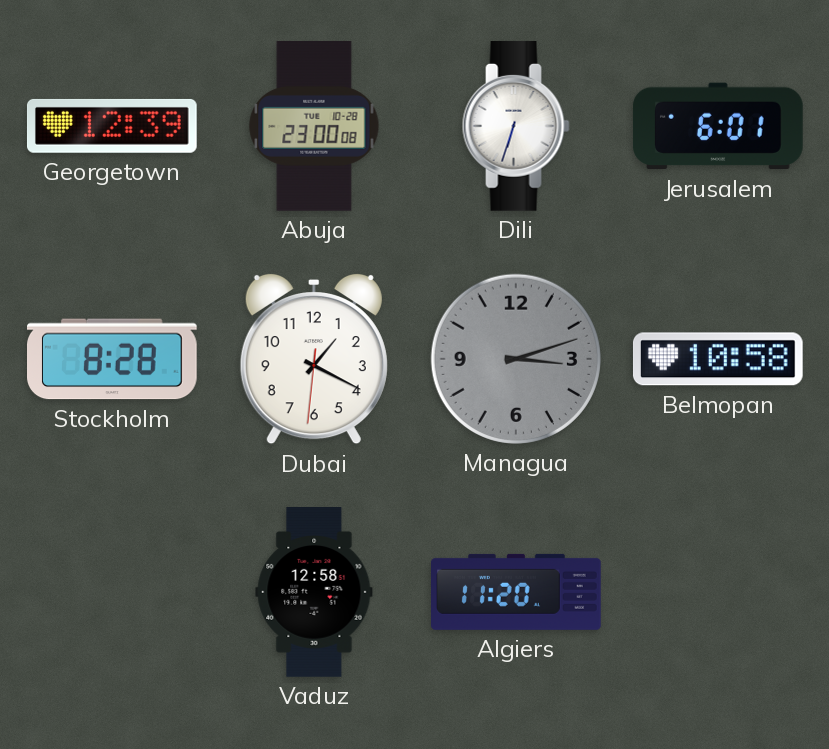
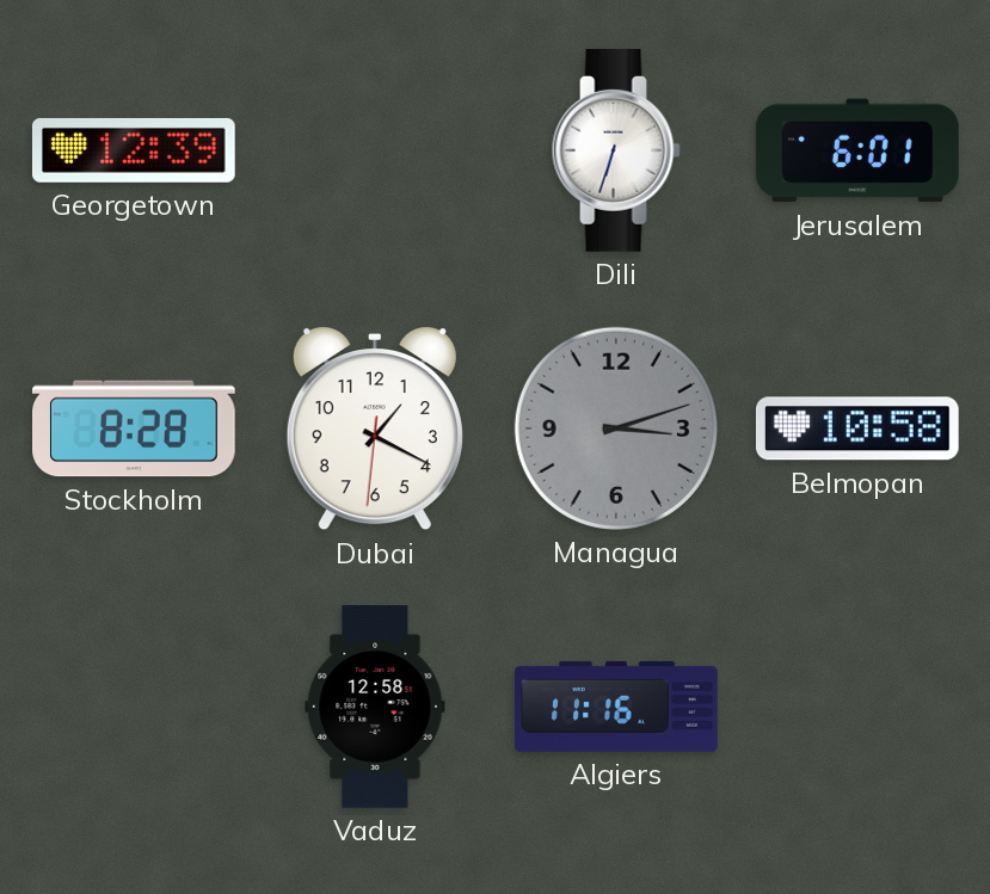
Abuja: 23:00 -> none (314, 127)
Algiers: 11:20 -> 11:16 (617, 707)
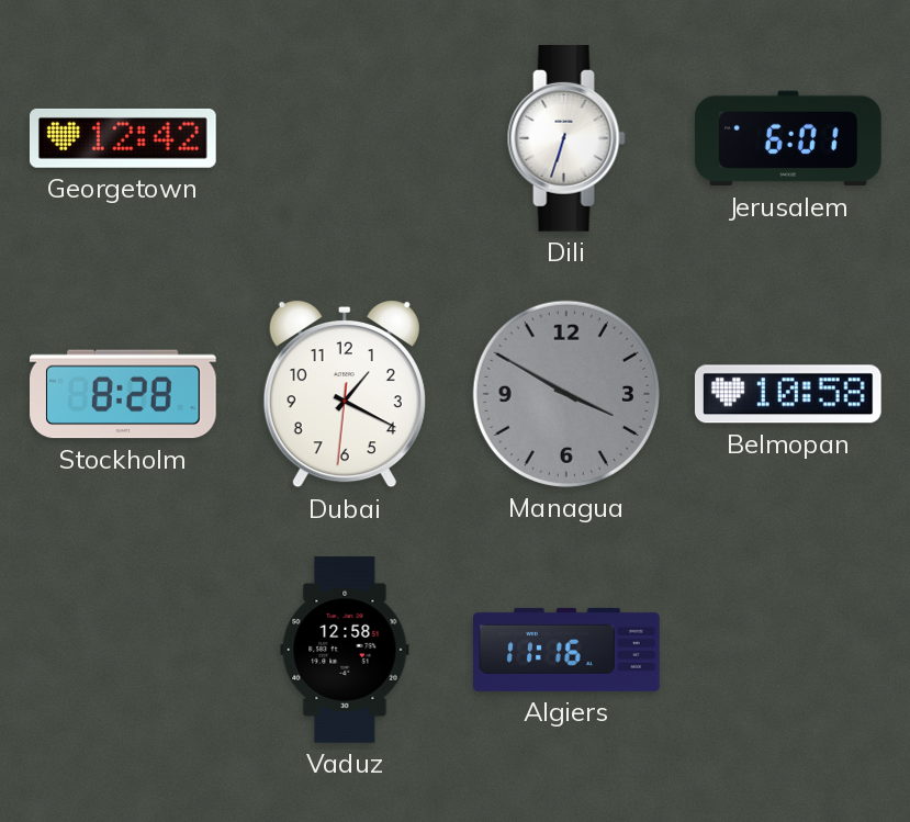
Georgetown: 12:39 -> 12:42 (123, 138)
Managua: 3:12 -> 3:50 (566, 394)
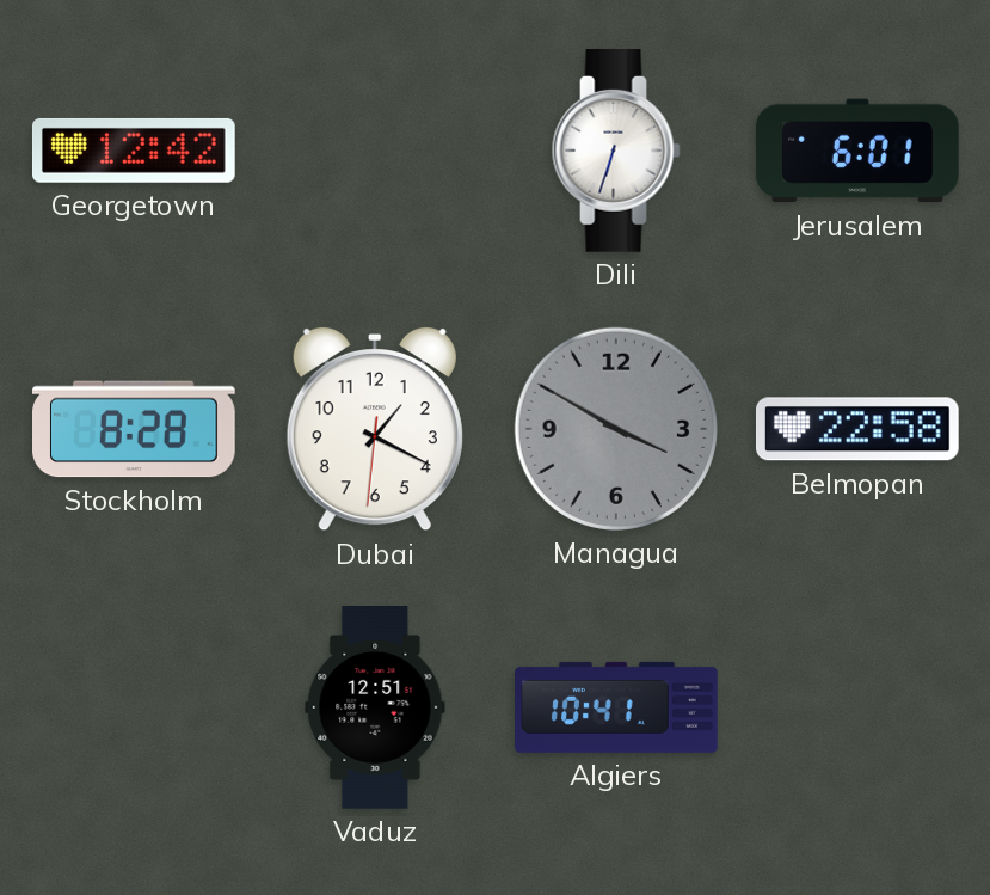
Belmopan: 10:58 -> 22:58 (857, 429)
Vaduz: 12:58 -> 12:51 (375, 709)
Algiers: 11:16 -> 10:41 (617, 707)
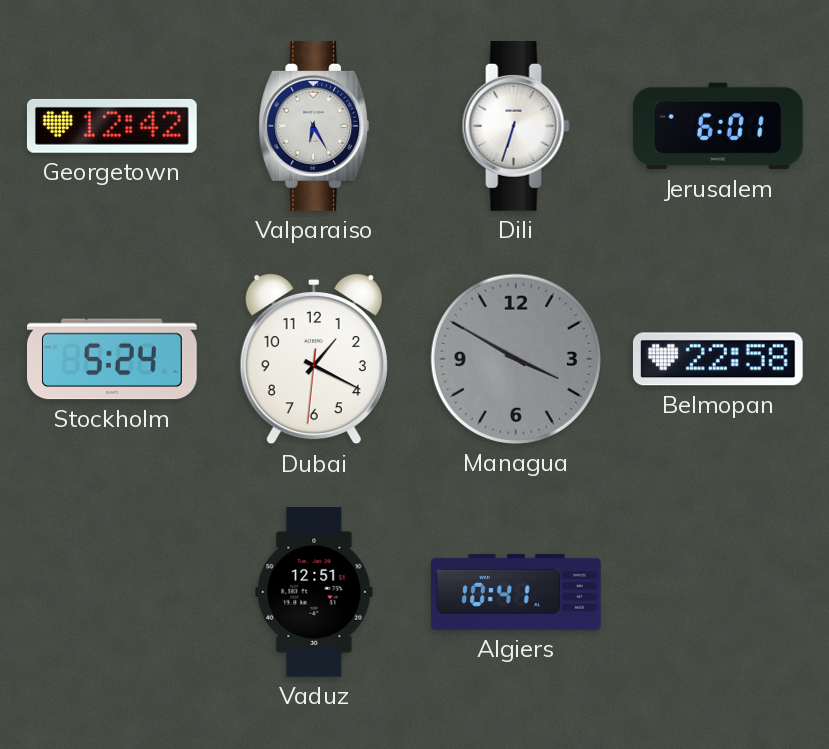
Valparaiso: none -> 6:25 (314, 126)
Stockholm: 8:28 -> 5:24 (113, 359)
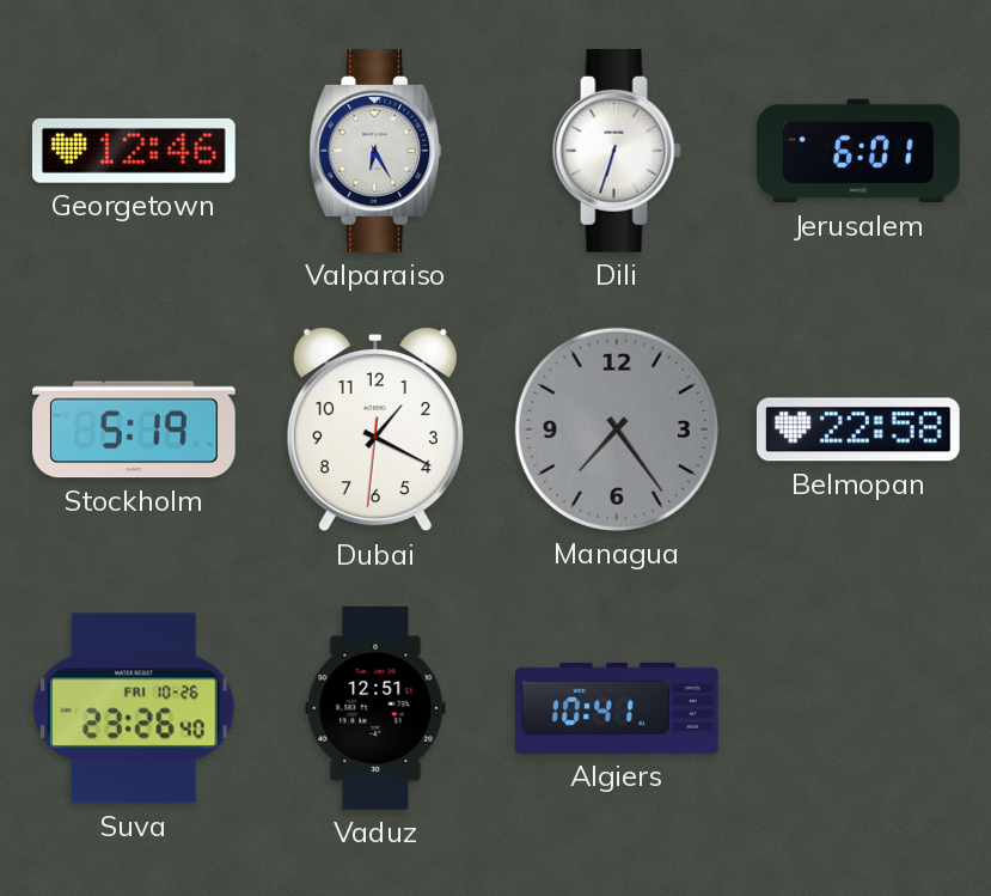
Georgetown: 12:42 -> 12:46 (134, 151)
Stockholm: 5:24 -> 5:19 (135, 429)
Managua: 3:50 -> 7:24 (617, 429)
Suva: none -> 23:26 (135, 708)
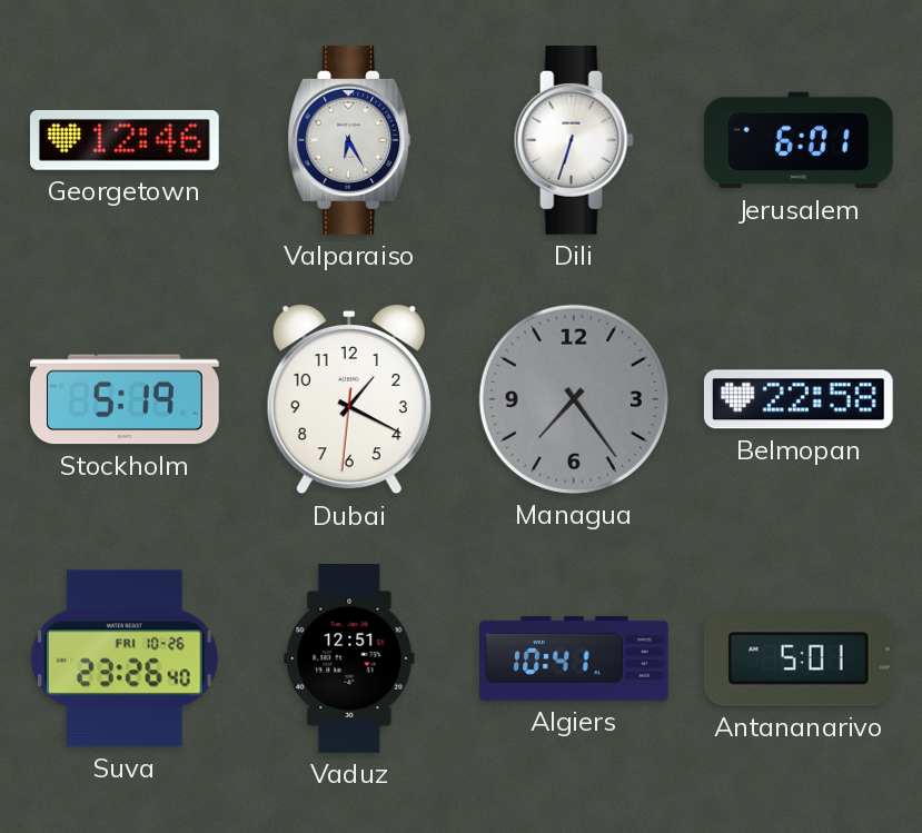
Antananarivo: none -> 5:01 (799, 658)
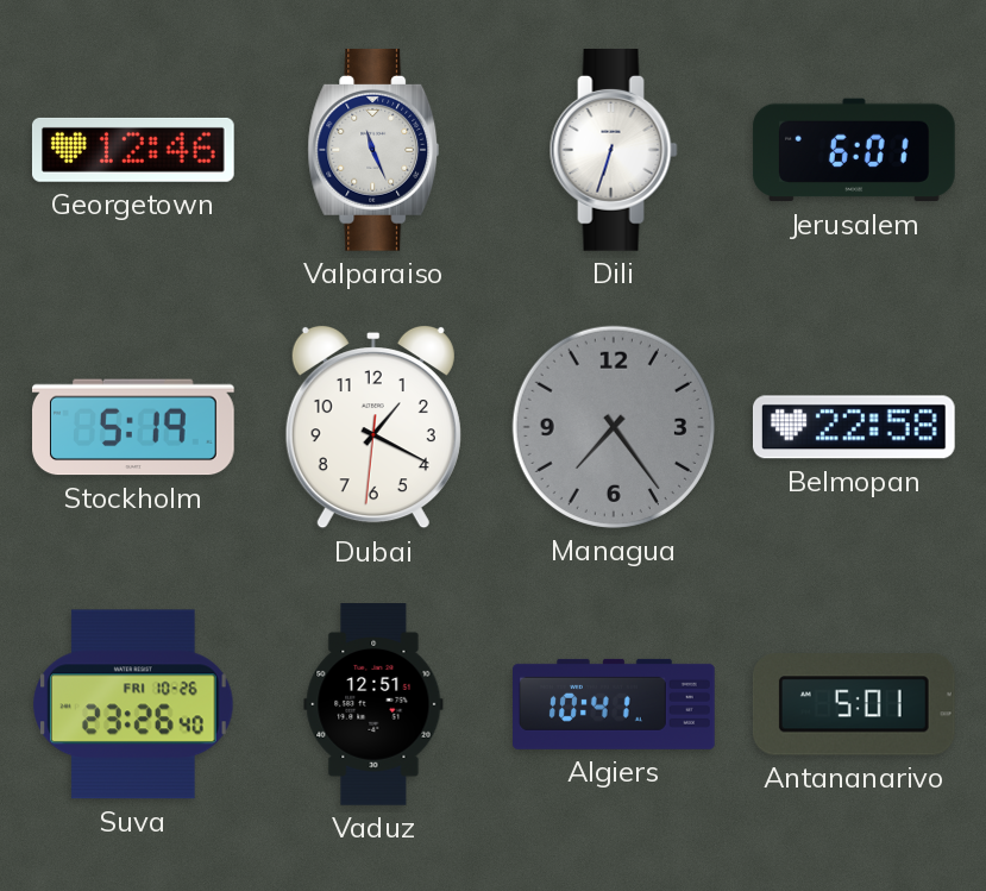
Valparaiso: 6:25 -> 11:26 (373, 150)
